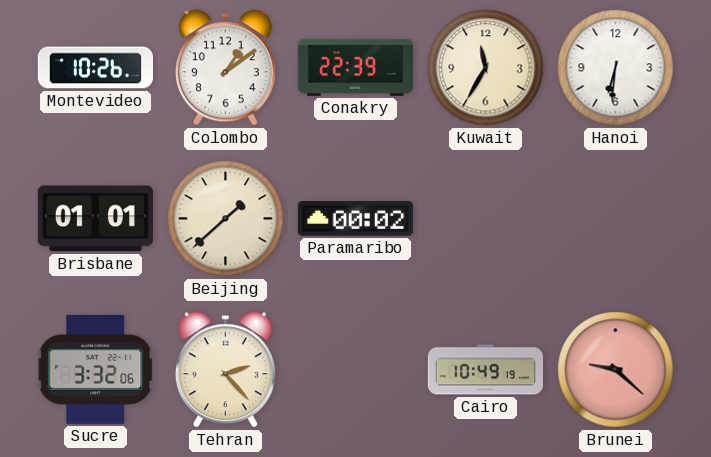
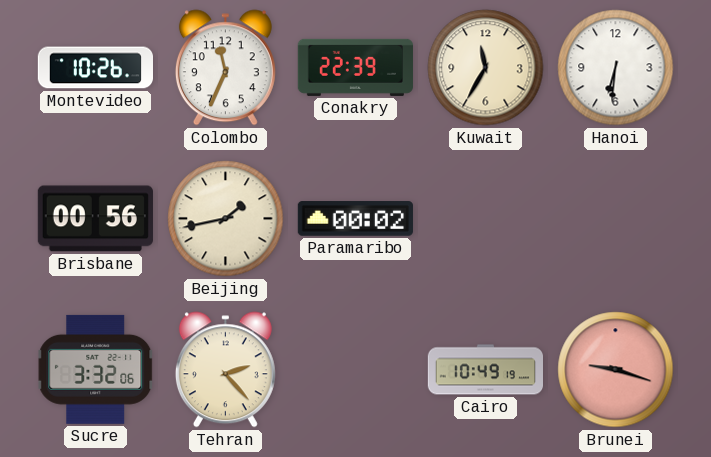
Colombo: 1:09 -> 11:34 (225, 68)
Brisbane: 01:01 -> 00:56 (95, 219)
Beijing: 1:38 -> 1:43 (226, 219)
Brunei: 9:22 -> 9:18 (616, 370)
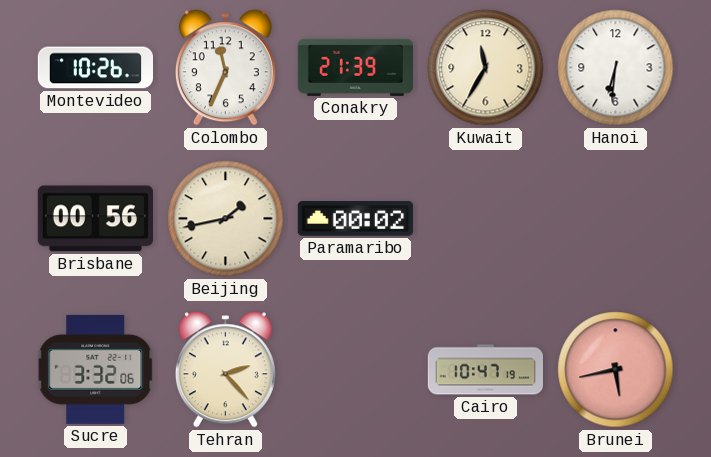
Conakry: 22:39 -> 21:39 (355, 67)
Cairo: 10:49 -> 10:47 (485, 370)
Brunei: 9:18 -> 5:43 (616, 370)
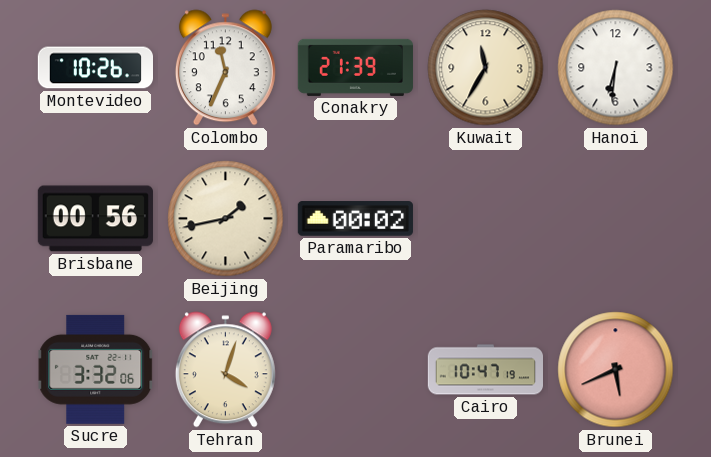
Tehran: 2:23 -> 4:03 (225, 370)
Brunei: 5:43 -> 5:41 (616, 370)
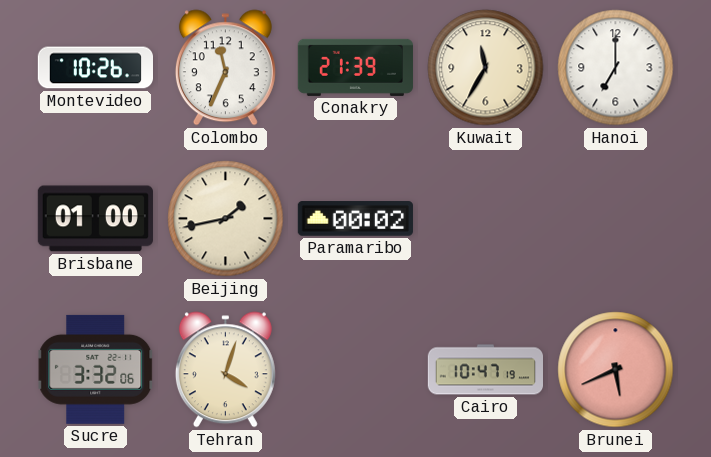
Hanoi: 6:31 -> 7:00 (616, 68)
Brisbane: 00:56 -> 01:00 (95, 219)
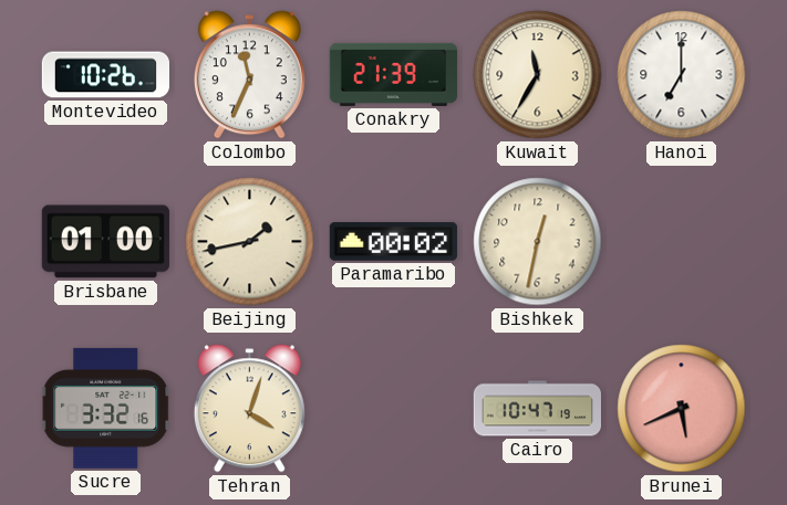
Bishkek: none -> 12:32 (538, 242)
Sucre: 3:32:06 -> 3:32:16 (106, 408)
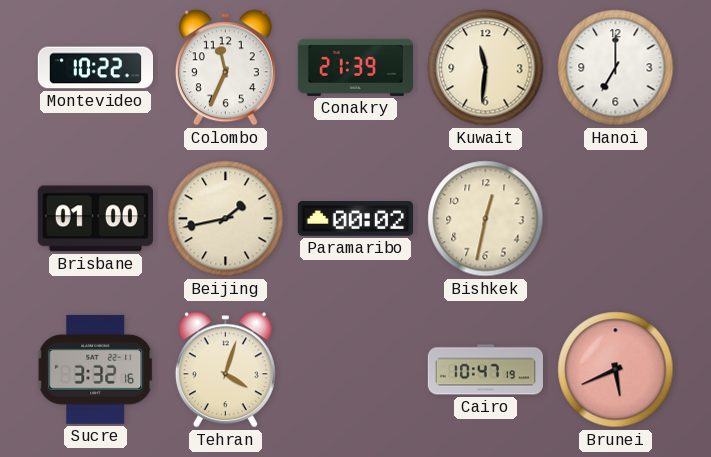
Montevideo: 10:26 -> 10:22 (95, 68)
Kuwait: 11:35 -> 11:31 (486, 68)
